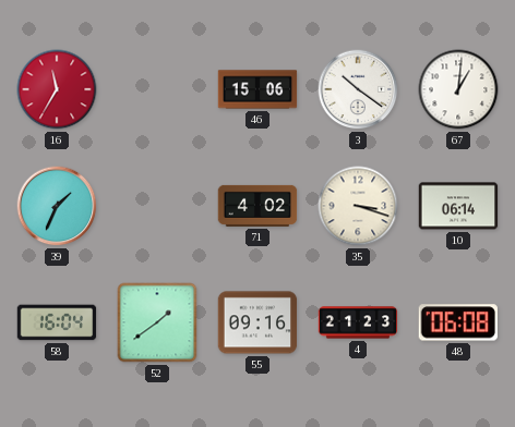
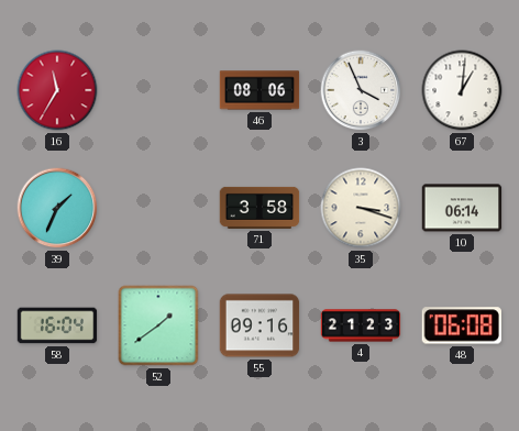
46: 15:06 -> 08:06 (259, 90)
3: 10:21 -> 3:56 (361, 90)
71: 4:02 -> 3:58 (259, 208)
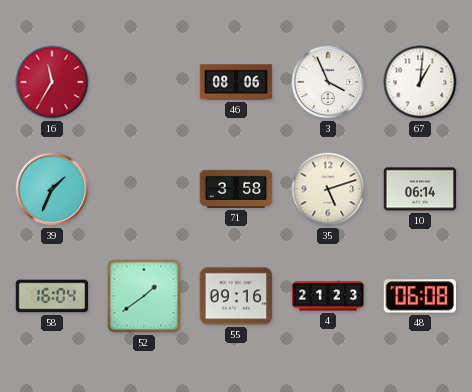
35: 3:18 -> 5:12 (328, 189)
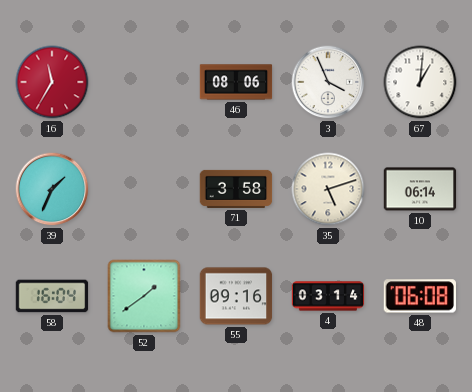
4: 21:23 -> 03:14 (328, 296)
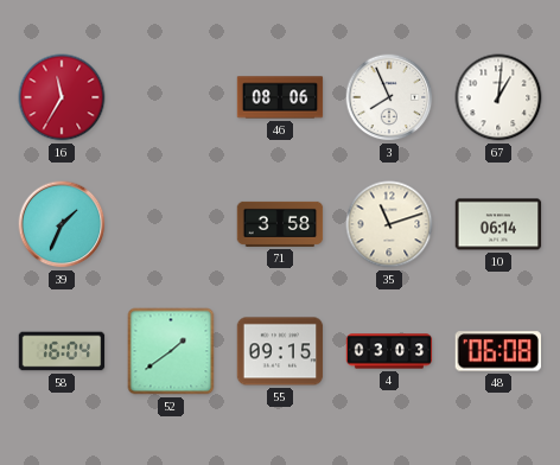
3: 3:56 -> 7:56 (389, 97)
35: 5:12 -> 11:12 (389, 224)
55: 09:16 -> 09:15 (280, 351)
4: 03:14 -> 03:03 (389, 351)
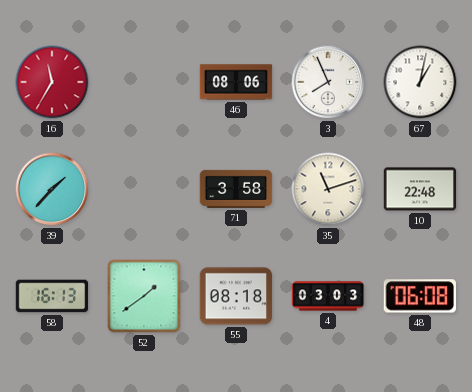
67: 1:01 -> 1:02 (420, 82)
39: 1:34 -> 1:37 (52, 189)
10: 06:14 -> 22:48 (420, 189)
58: 16:04 -> 16:13 (52, 296)
55: 09:15 -> 08:18 (236, 296)
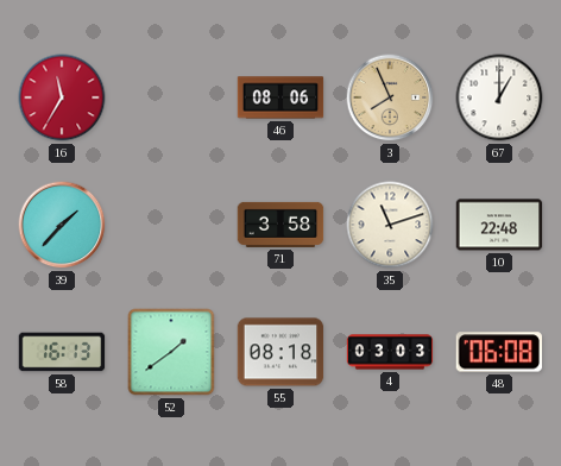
3 dial: white -> champagne (390, 97)
67: 1:02 -> 1:00 (499, 97)
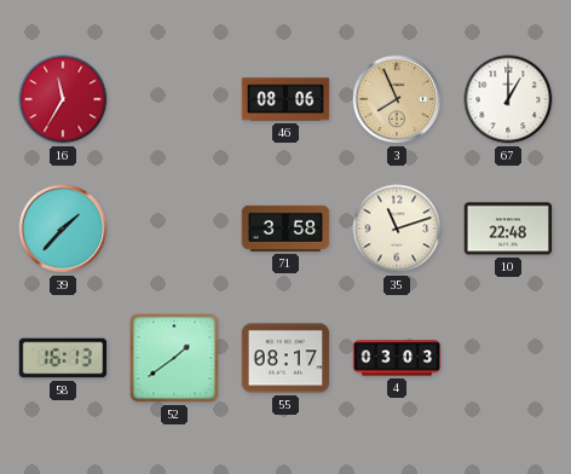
55: 08:18 -> 08:17 (285, 358)
48: 06:08 -> none (499, 352)
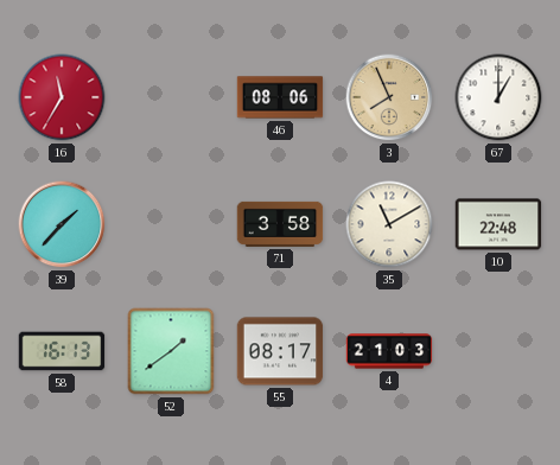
35: 11:12 -> 11:10 (389, 224)
4: 03:03 -> 21:03 (389, 351)
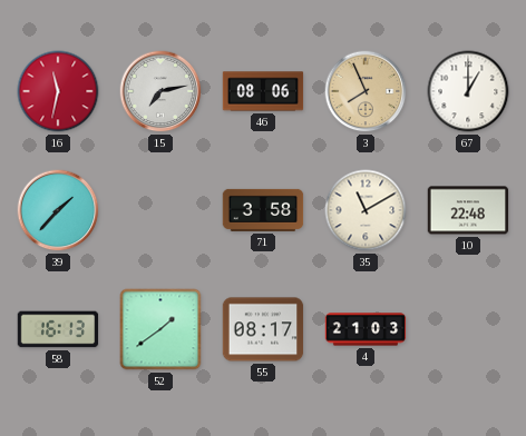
16: 11:35 -> 11:32 (58, 91)
15: none -> 7:13 (160, 91)
